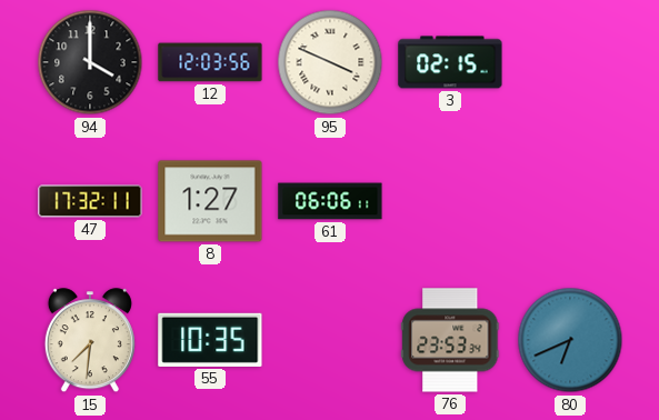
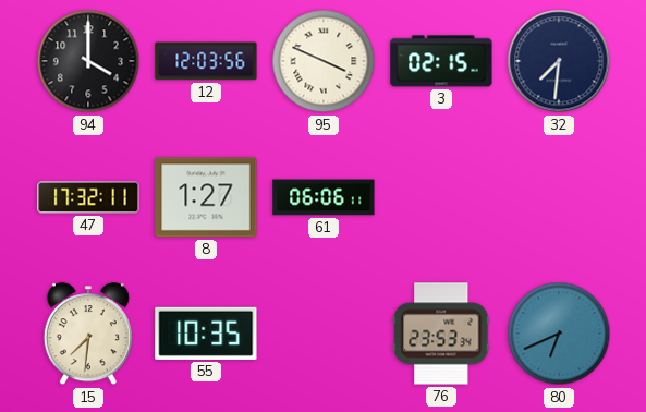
32: none -> 7:31 (559, 61)
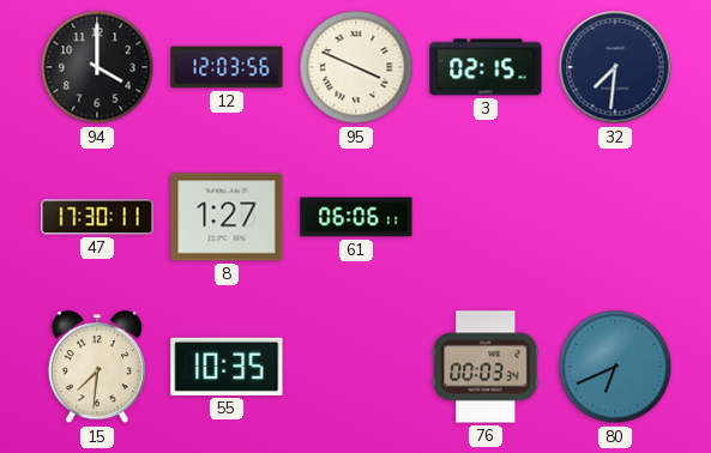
47: 17:32 -> 17:30 (97, 217)
76: 23:53 -> 00:03 (486, 367)
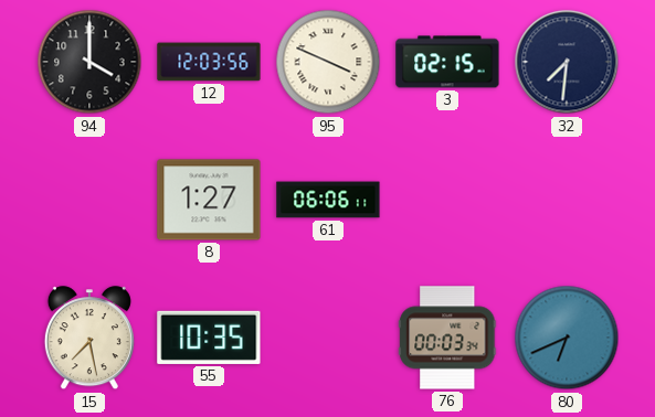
47: 17:30 -> none (97, 217)
15: 7:31 -> 7:28 (89, 339)
